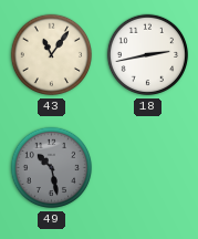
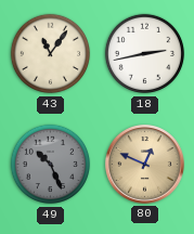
49: 10:28 -> 10:26 (51, 165)
80: none -> 12:49 (145, 165)
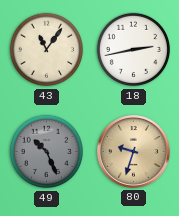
80: 12:49 -> 9:33 (134, 152)
